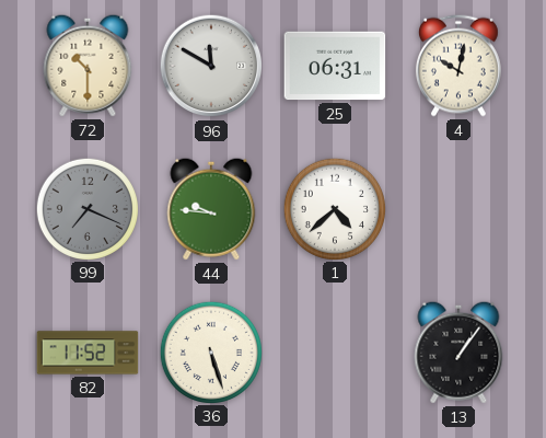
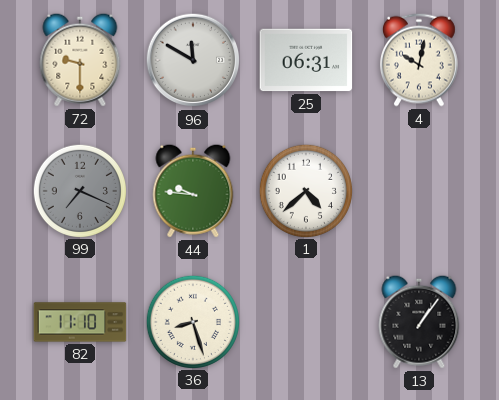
72: 10:30 -> 9:30 (80, 60)
82: 11:52 -> 11:10 (80, 322)
36: 5:27 -> 8:27 (192, 321)
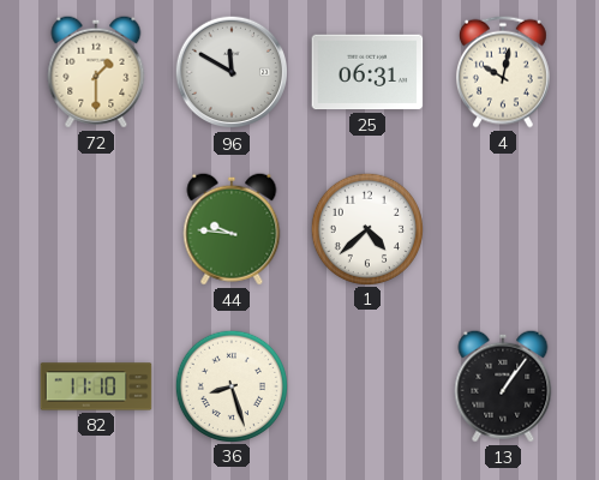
72: 9:30 -> 1:30 (96, 72)
99: 7:19 -> none (79, 190)
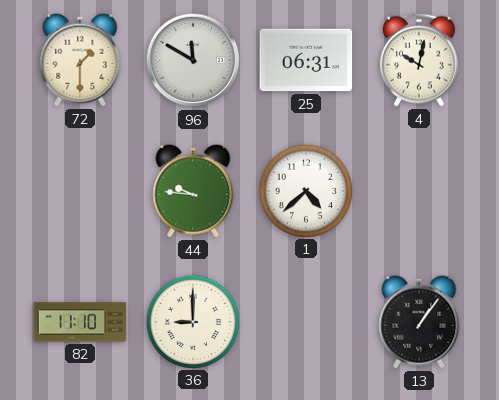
36: 8:27 -> 9:00 (192, 321)
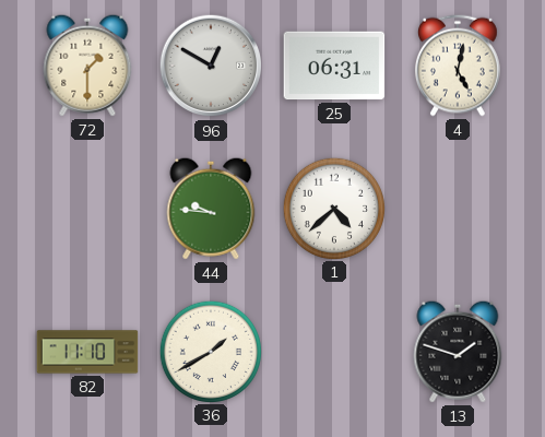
96: 11:50 -> 12:50 (211, 66)
4: 10:02 -> 5:02 (458, 66)
36: 9:00 -> 1:40 (210, 351)
13: 1:06 -> 1:48 (458, 352)
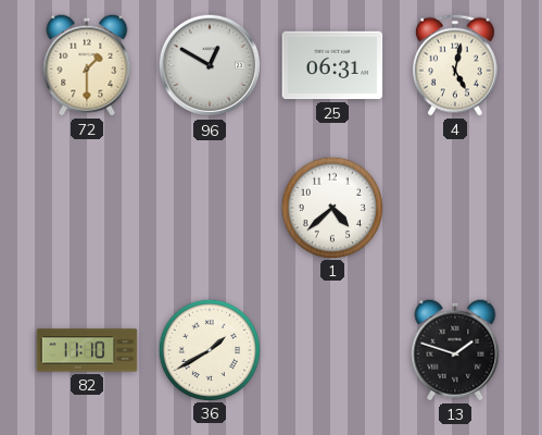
44: 9:46 -> none (211, 209)
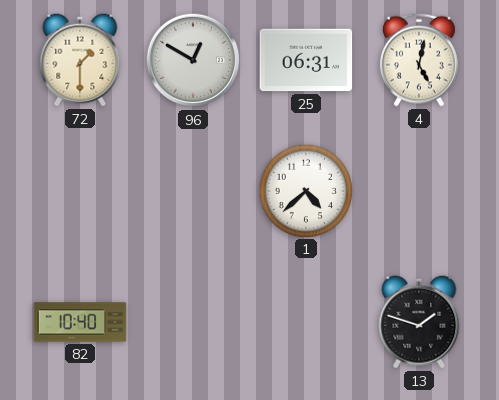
82: 11:10 -> 10:40 (80, 322)
36: 1:40 -> none (209, 349)
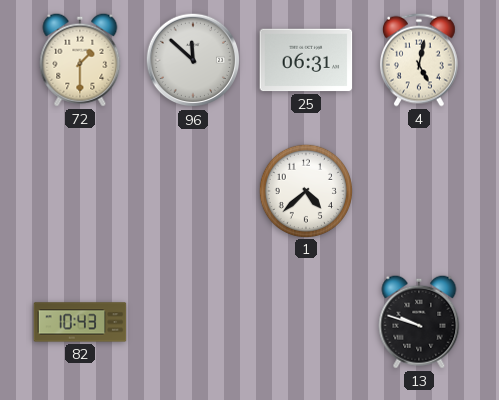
96: 12:50 -> 11:52 (193, 60)
82: 10:40 -> 10:43 (80, 322)
13: 1:48 -> 9:48 (419, 322)
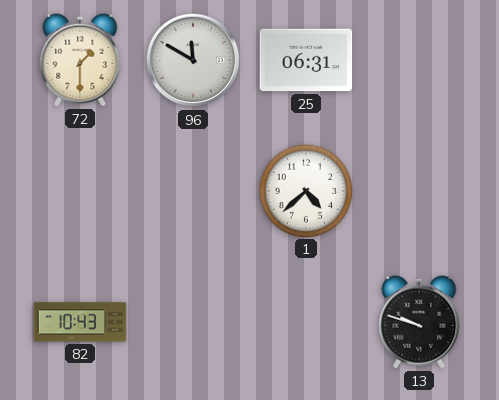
96: 11:52 -> 11:50 (193, 60)
4: 5:02 -> none (419, 60)
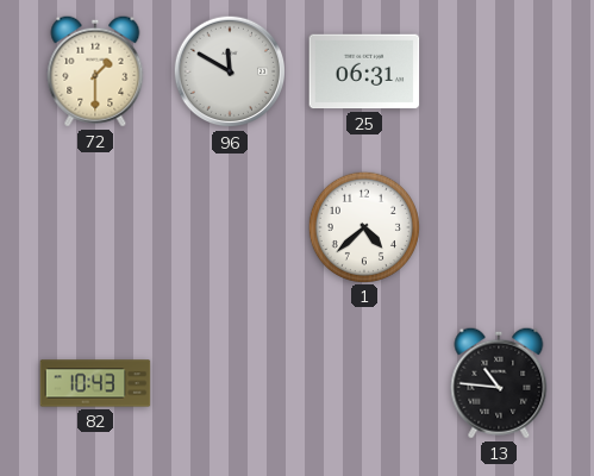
13: 9:48 -> 10:46 (499, 383)
